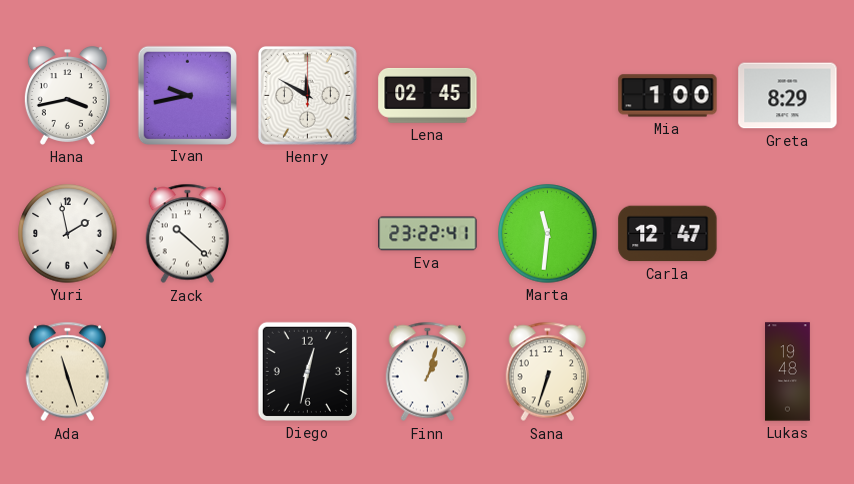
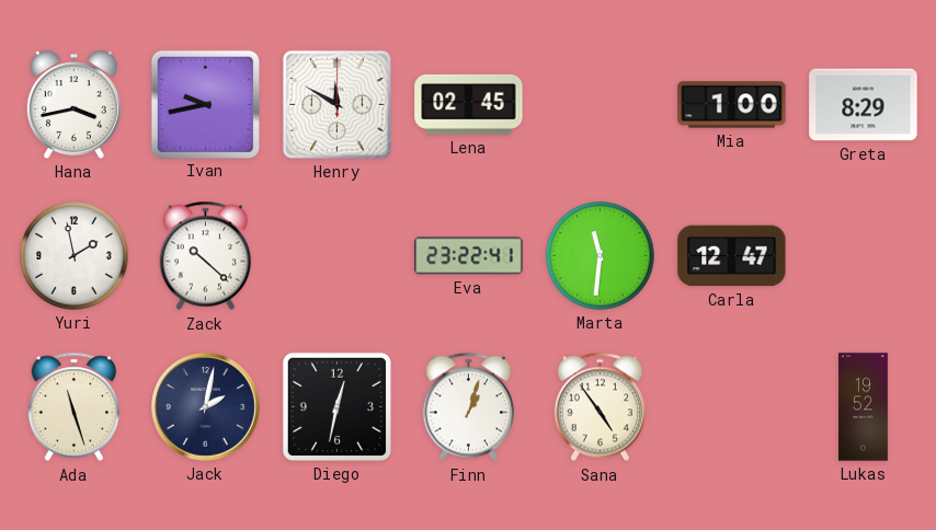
Jack: none -> 2:02 (206, 407)
Sana: 6:33 -> 4:54 (600, 407)
Lukas: 19:48 -> 19:52 (864, 407)
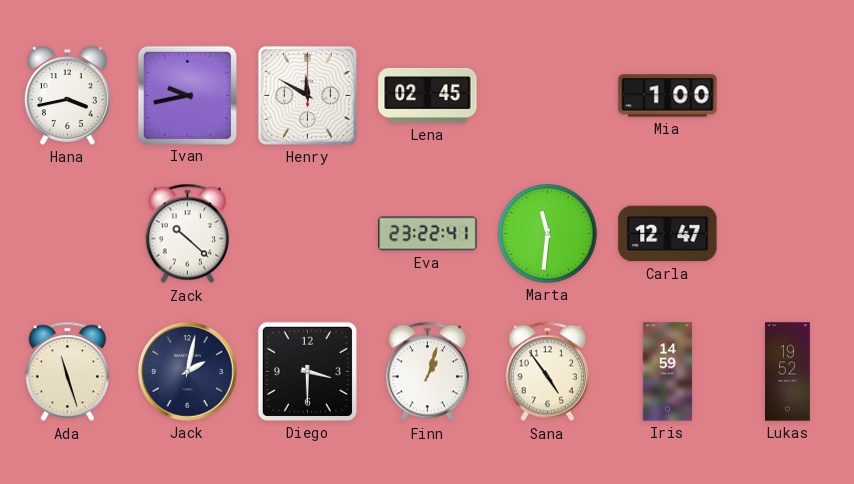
Greta: 8:29 -> none (864, 105)
Yuri: 1:58 -> none (75, 256)
Diego: 12:32 -> 3:30 (307, 371)
Iris: none -> 14:59 (668, 372)
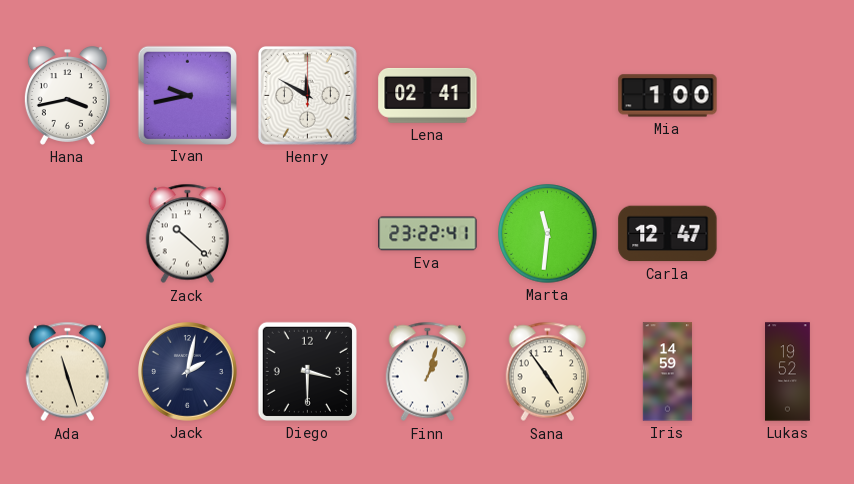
Lena: 02:45 -> 02:41 (428, 95)
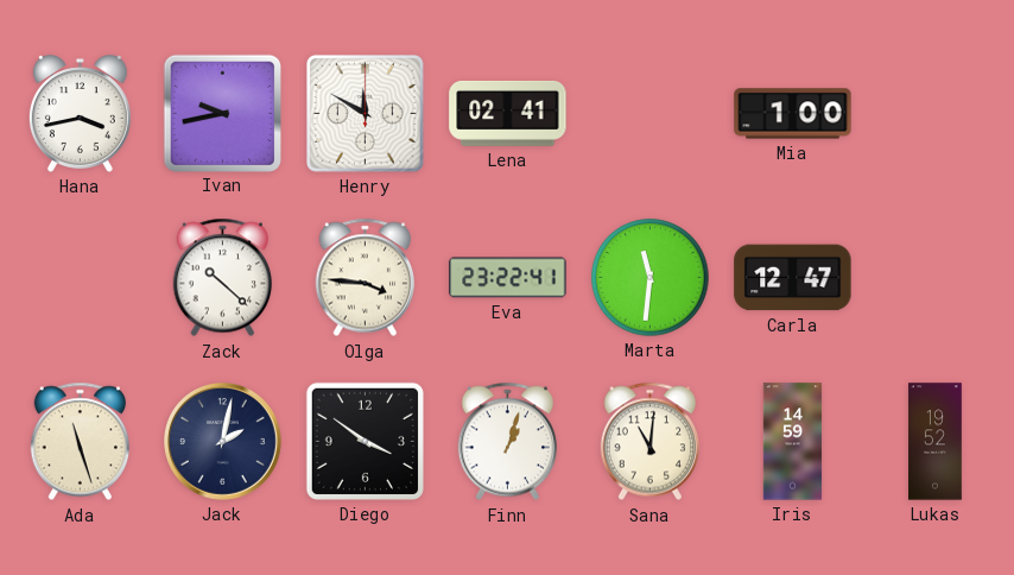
Olga: none -> 3:46 (365, 278)
Diego: 3:30 -> 3:51 (365, 441)
Sana: 4:54 -> 11:01 (649, 442)
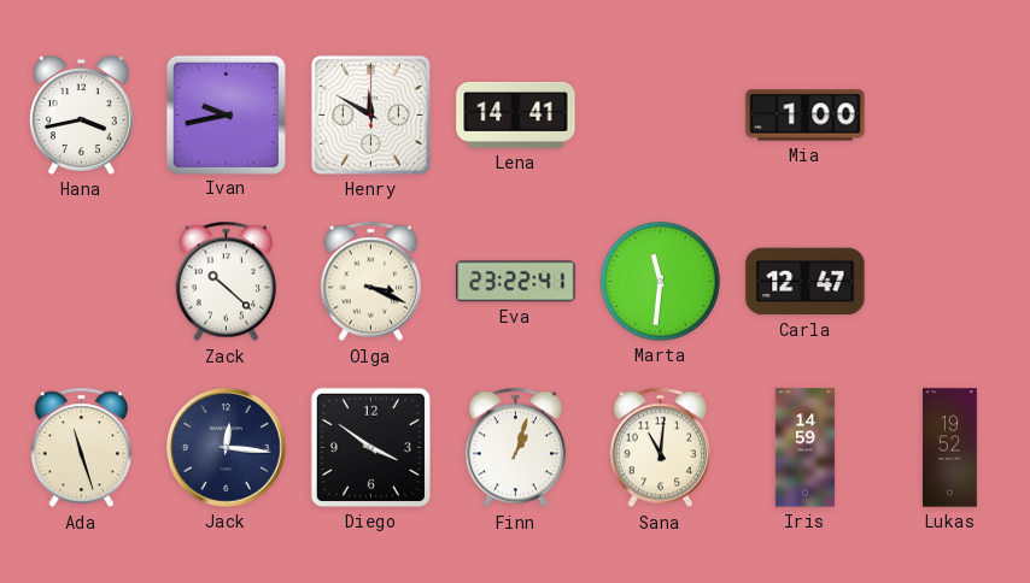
Lena: 02:41 -> 14:41 (516, 114)
Olga: 3:46 -> 3:19 (370, 282)
Jack: 2:02 -> 12:16 (227, 448)
